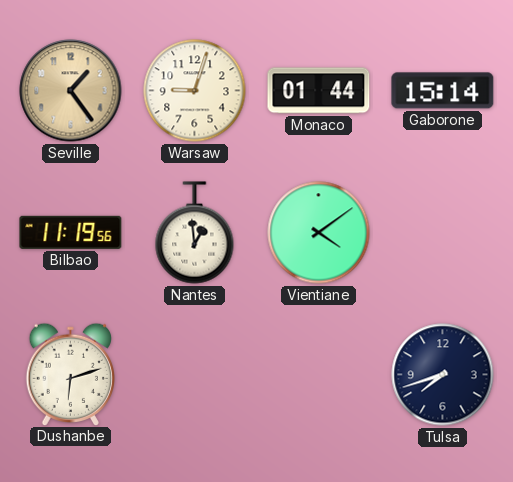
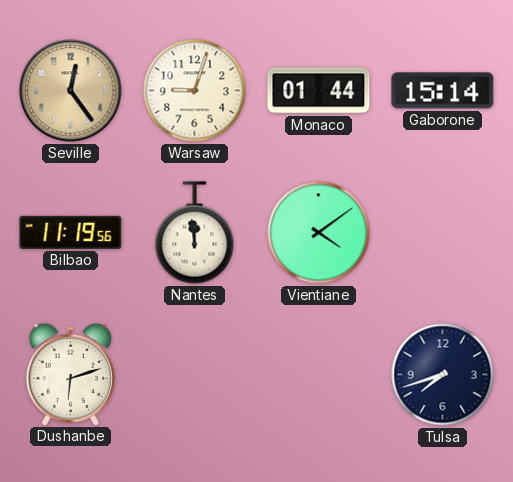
Seville: 1:24 -> 12:24 (71, 91)
Nantes: 12:59 -> 11:59 (195, 233)
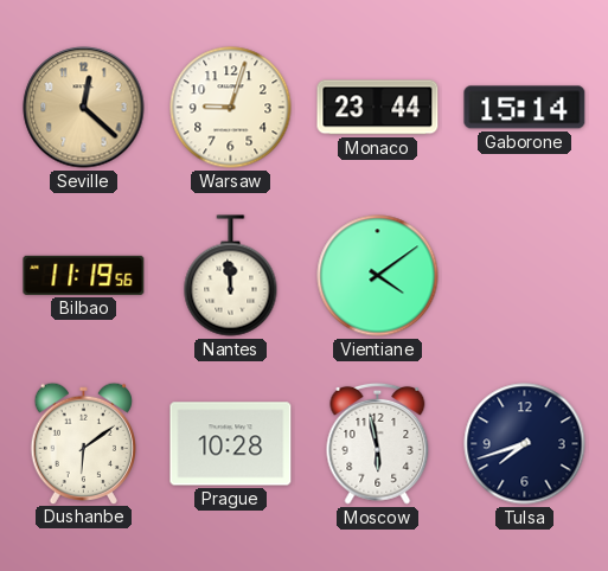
Seville: 12:24 -> 12:22 (84, 108)
Monaco: 01:44 -> 23:44 (378, 108)
Dushanbe: 6:12 -> 6:09 (83, 443)
Prague: none -> 10:28 (231, 444)
Moscow: none -> 5:58 (378, 443)
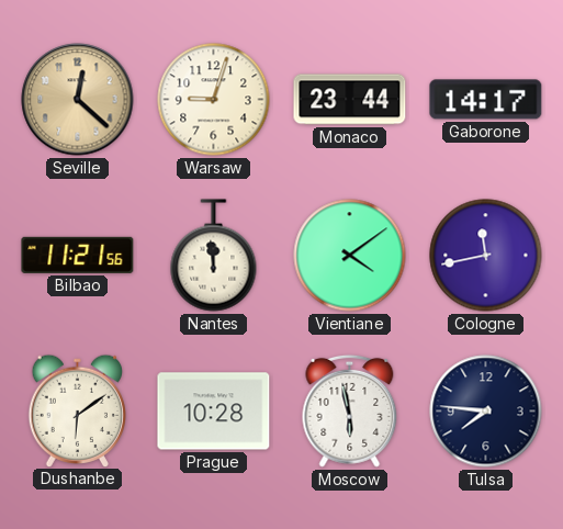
Gaborone: 15:14 -> 14:17 (486, 100)
Bilbao: 11:19 -> 11:21 (78, 255)
Cologne: none -> 11:43 (486, 256)
Tulsa: 7:42 -> 7:46 (486, 412)
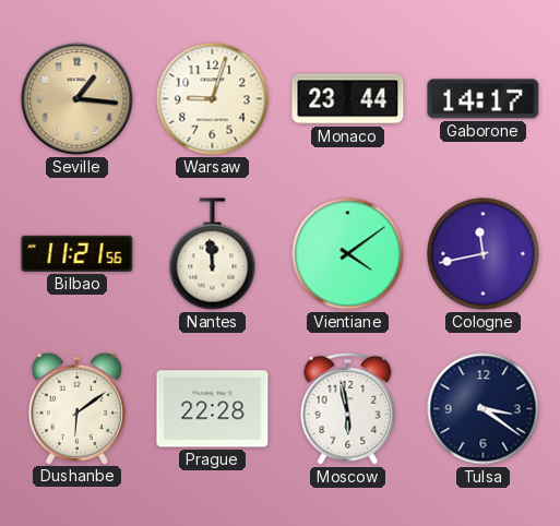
Seville: 12:22 -> 1:16 (78, 99)
Prague: 10:28 -> 22:28 (213, 409)
Tulsa: 7:46 -> 3:21 (484, 409)
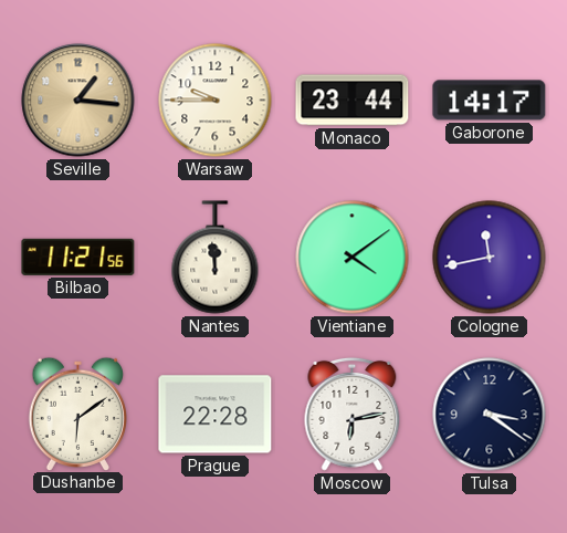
Warsaw: 9:03 -> 9:45 (216, 101)
Moscow: 5:58 -> 6:13 (353, 414)
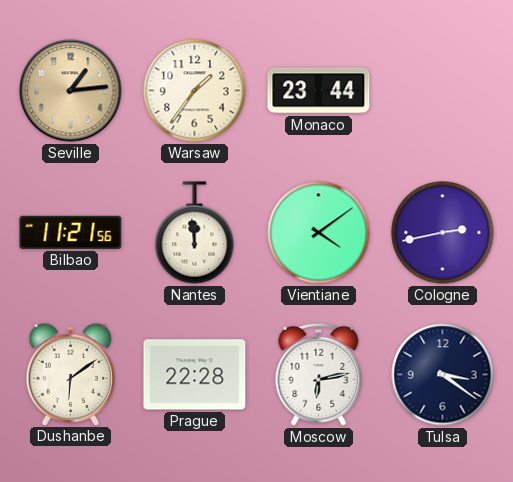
Seville: 1:16 -> 1:14 (71, 91)
Warsaw: 9:45 -> 1:36 (195, 91)
Gaborone: 14:17 -> none (490, 101)
Cologne: 11:43 -> 2:43 (443, 233)
